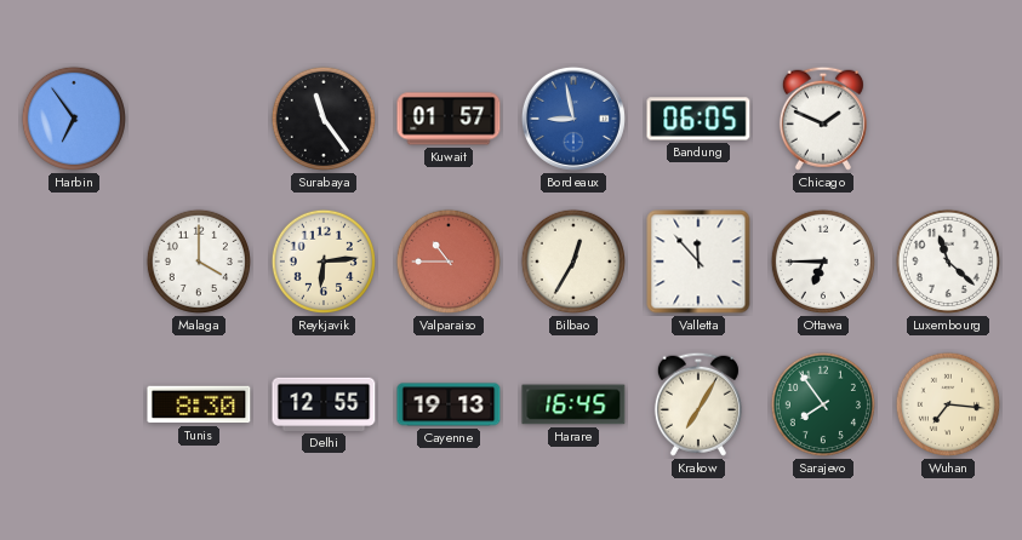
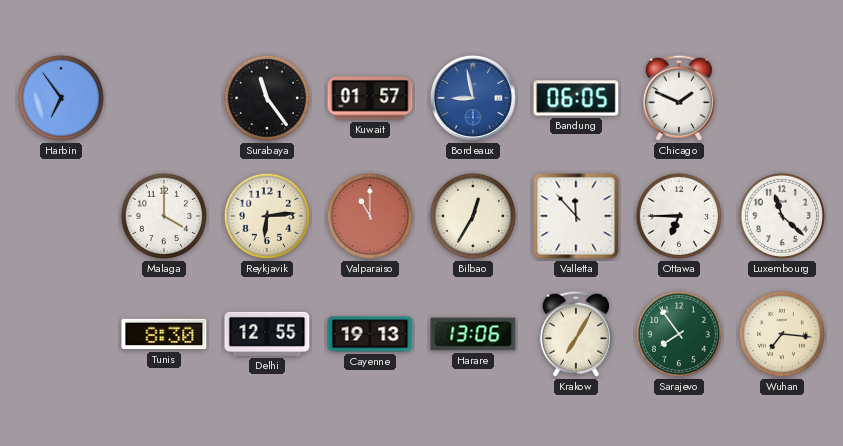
Valparaiso: 10:45 -> 11:00 (370, 216)
Harare: 16:45 -> 13:06 (473, 334)
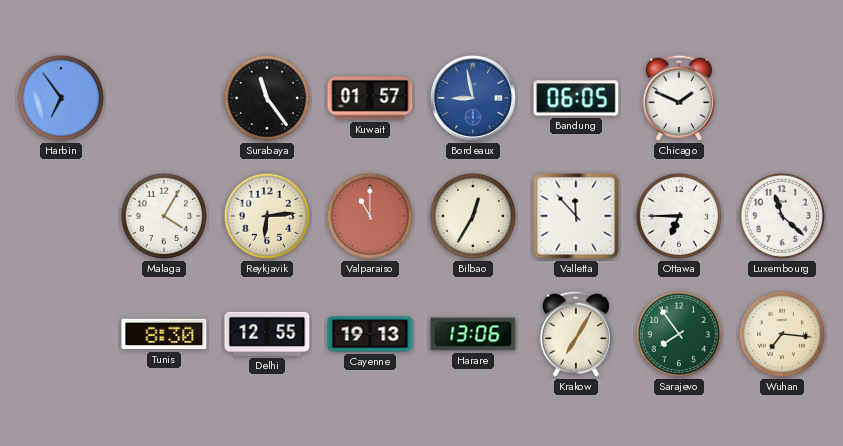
Malaga: 4:00 -> 4:05 (164, 216)
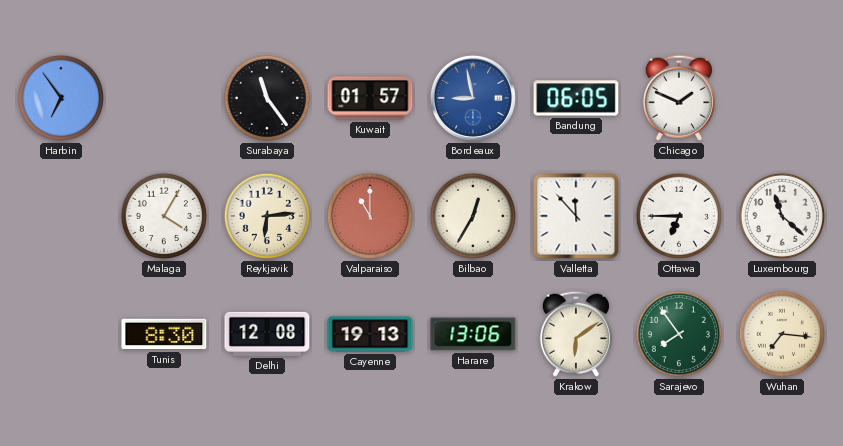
Delhi: 12:55 -> 12:08 (267, 334)
Krakow: 7:05 -> 6:09 (576, 334)
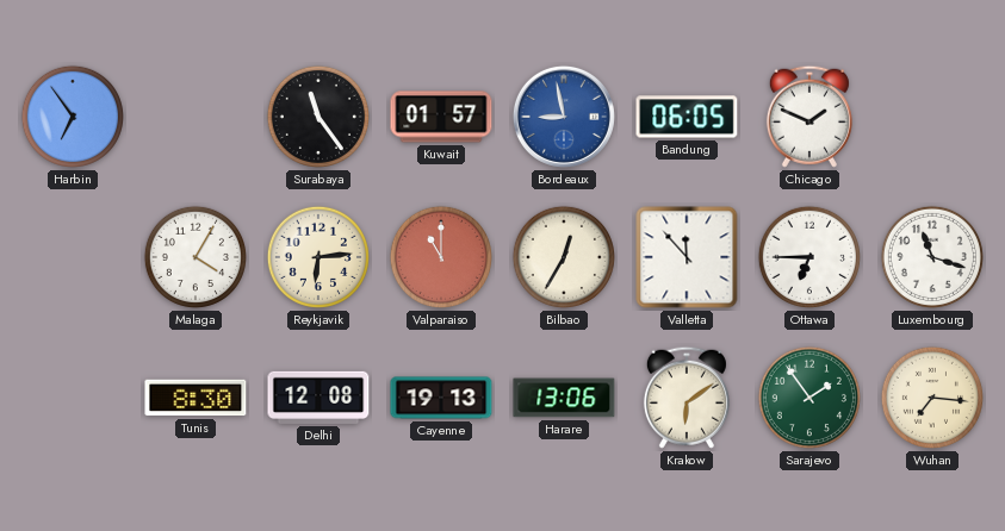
Luxembourg: 11:22 -> 11:18 (932, 257)
Sarajevo: 7:54 -> 1:54 (809, 398)
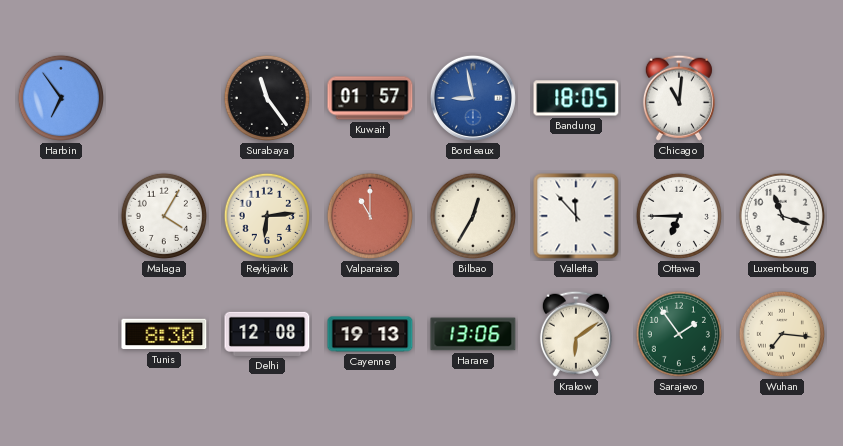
Bandung: 06:05 -> 18:05 (576, 98)
Chicago: 1:49 -> 11:01 (679, 98)
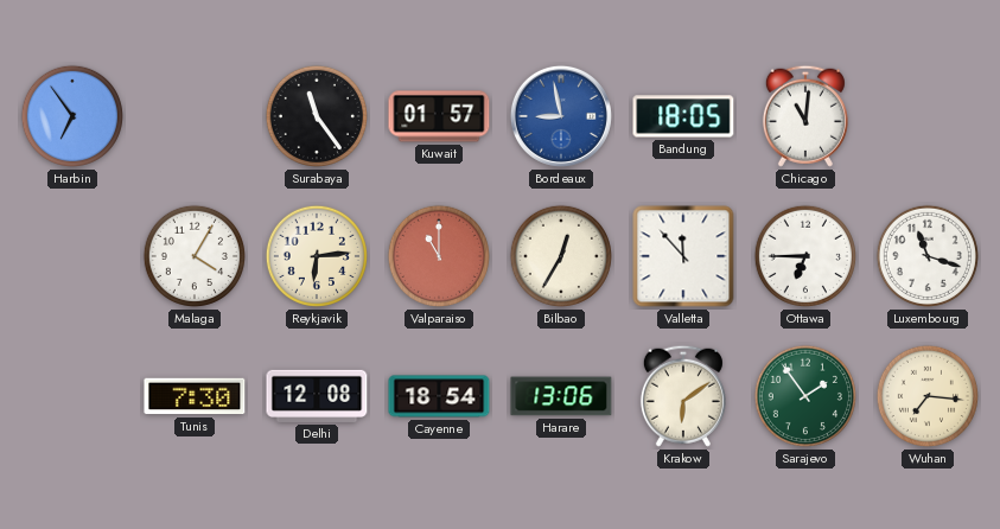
Tunis: 8:30 -> 7:30 (195, 396)
Cayenne: 19:13 -> 18:54 (439, 396)
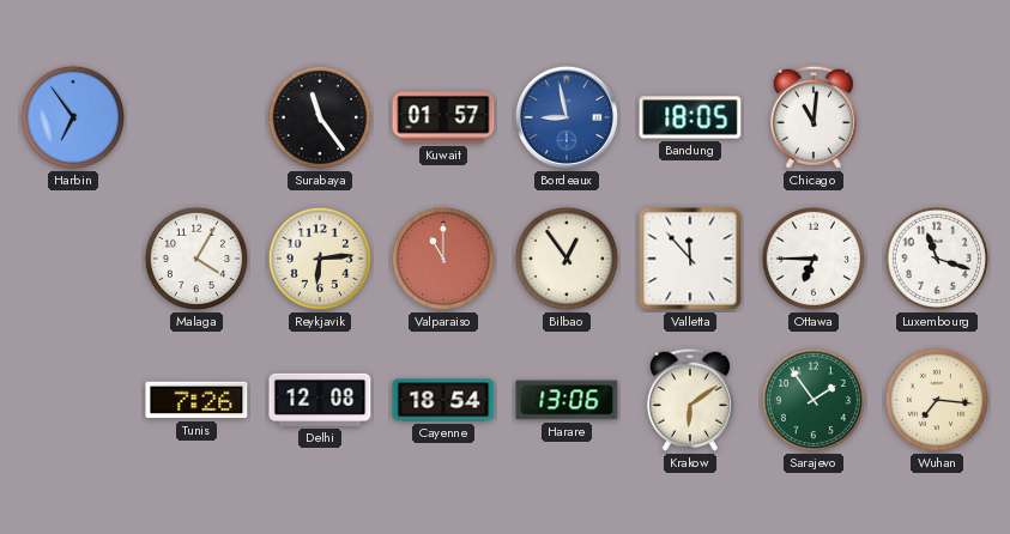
Bilbao: 12:35 -> 12:54 (567, 259)
Tunis: 7:30 -> 7:26 (196, 400)
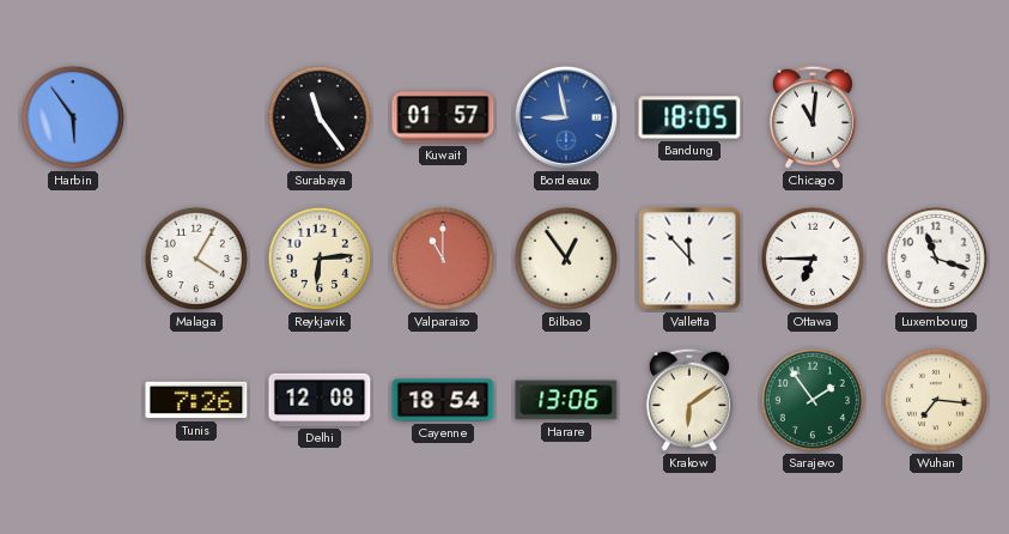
Harbin: 6:54 -> 5:54 (73, 117)
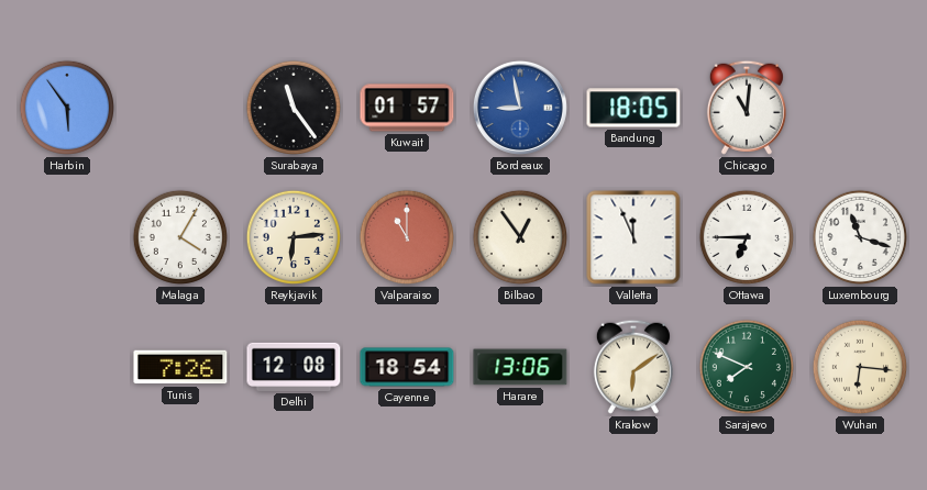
Valletta: 11:53 -> 11:56 (633, 237)
Sarajevo: 1:54 -> 7:49 (747, 367)
Wuhan: 7:16 -> 6:16 (860, 367)
